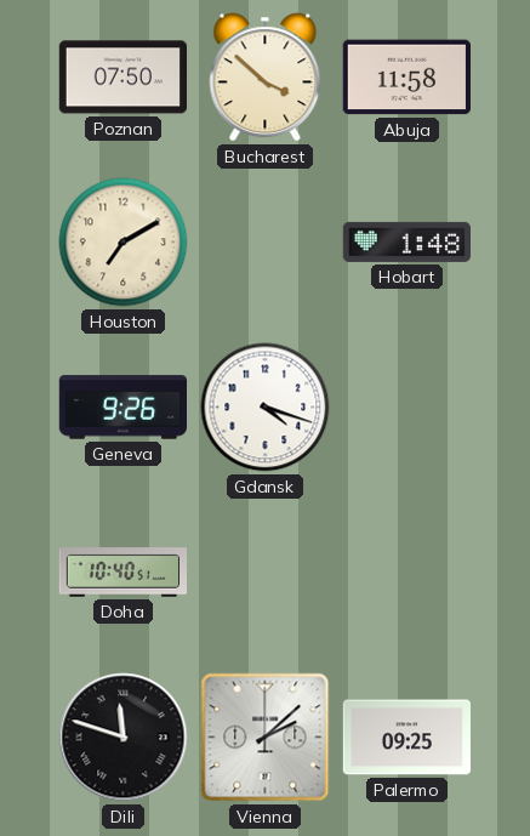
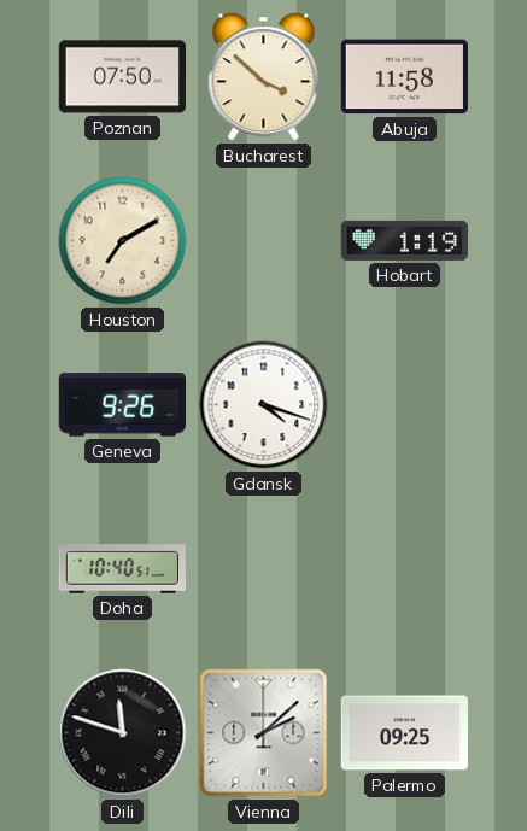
Hobart: 1:48 -> 1:19 (405, 240)
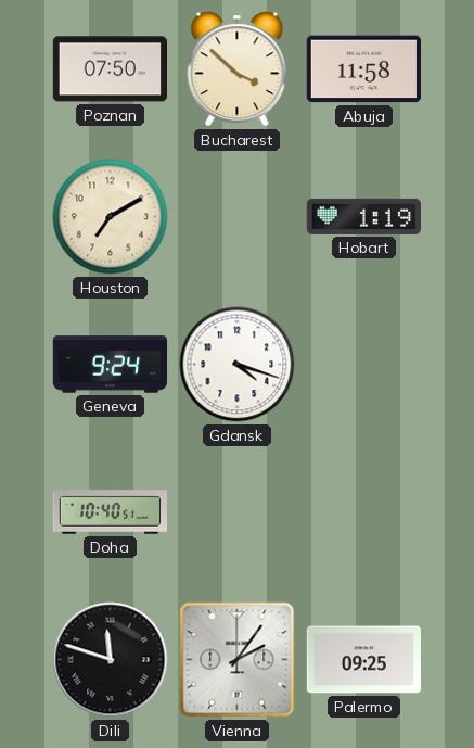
Geneva: 9:26 -> 9:24 (111, 365)
Vienna: 2:08 -> 2:06 (238, 660)
